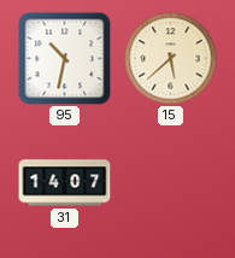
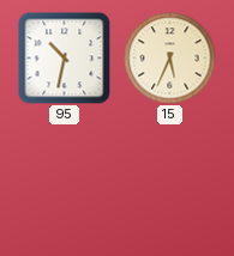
15: 5:38 -> 5:34 (170, 59)
31: 14:07 -> none (65, 183)
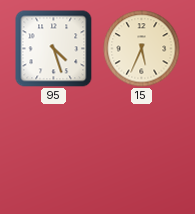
95: 10:32 -> 4:27 (54, 49)
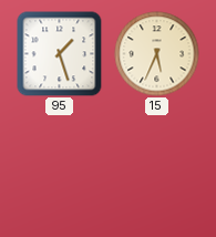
95: 4:27 -> 1:27 (60, 54)
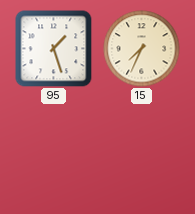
15: 5:34 -> 7:34 (142, 49)
